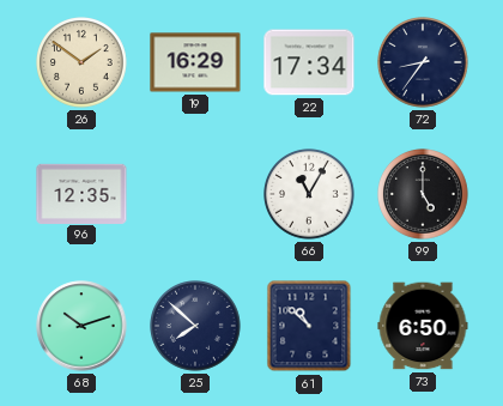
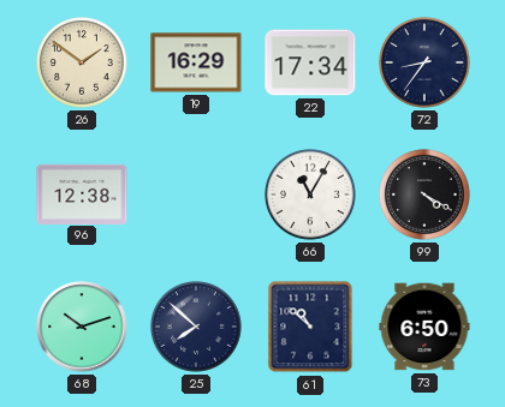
96: 12:35 -> 12:38 (82, 193)
99: 5:00 -> 4:20 (426, 196)
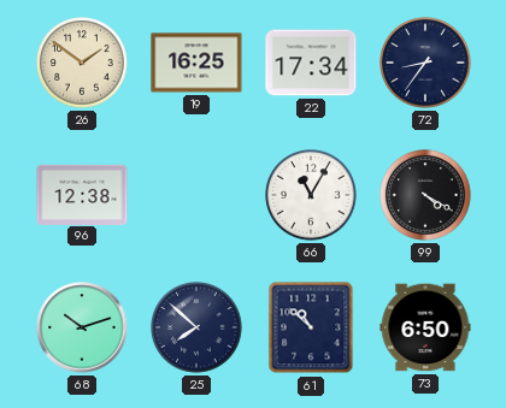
19: 16:29 -> 16:25 (196, 63)
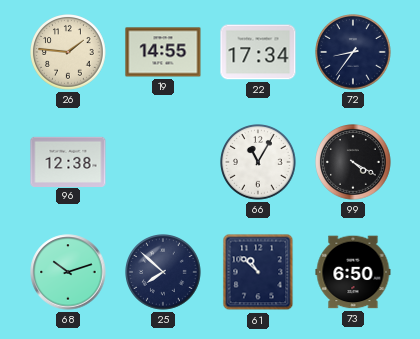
26: 1:51 -> 1:46 (69, 53)
19: 16:25 -> 14:55 (163, 52)
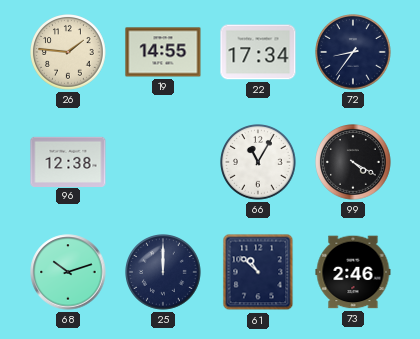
25: 7:52 -> 12:00 (164, 273)
73: 6:50 -> 2:46 (353, 272)
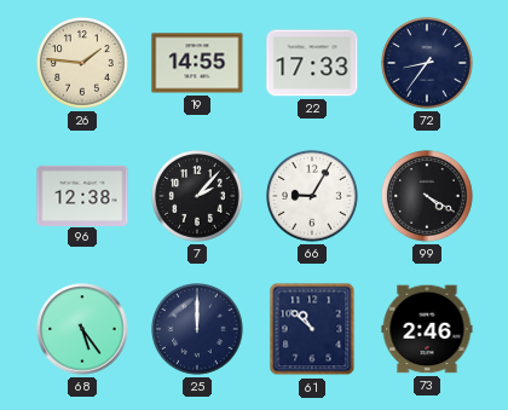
22: 17:34 -> 17:33 (312, 63)
7: none -> 2:07 (198, 197)
66: 11:05 -> 9:05 (313, 197)
68: 10:12 -> 5:24 (82, 329)
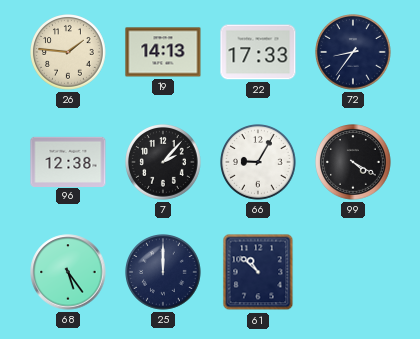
19: 14:55 -> 14:13 (163, 52)
73: 2:46 -> none (427, 329)
